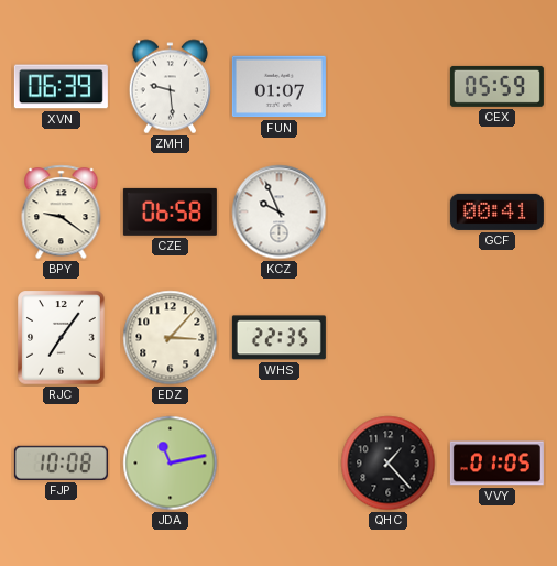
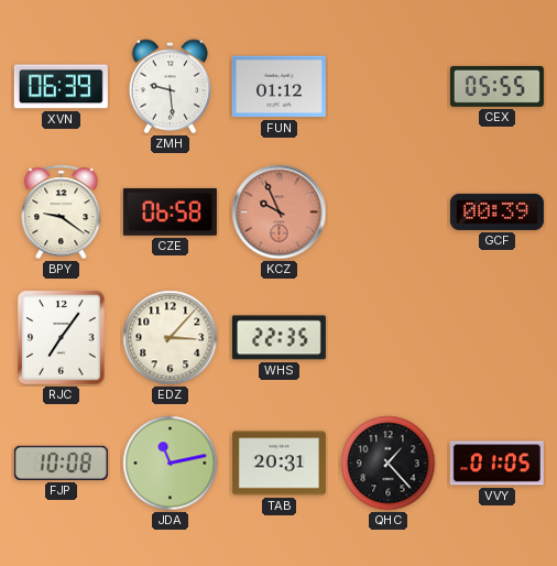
FUN: 01:07 -> 01:12 (278, 87)
CEX: 05:59 -> 05:55 (496, 86)
KCZ dial: white -> salmon (280, 213)
GCF: 00:41 -> 00:39 (496, 211)
TAB: none -> 20:31 (278, 464)
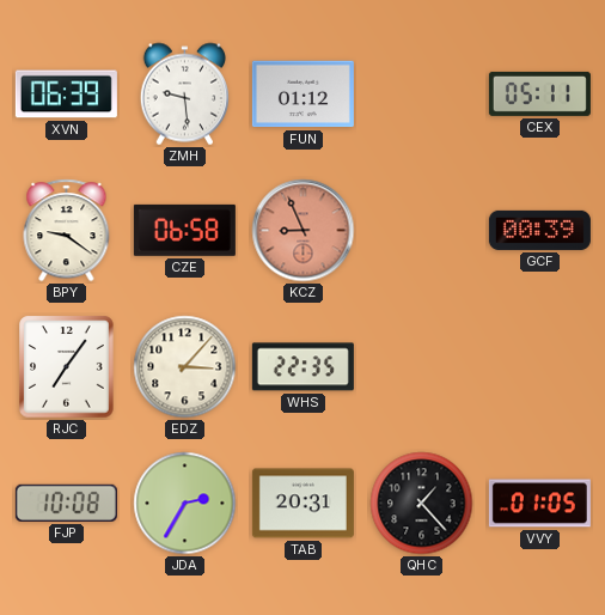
CEX: 05:55 -> 05:11 (539, 93)
KCZ: 9:56 -> 8:56 (304, 231)
JDA: 11:13 -> 2:35 (185, 504)
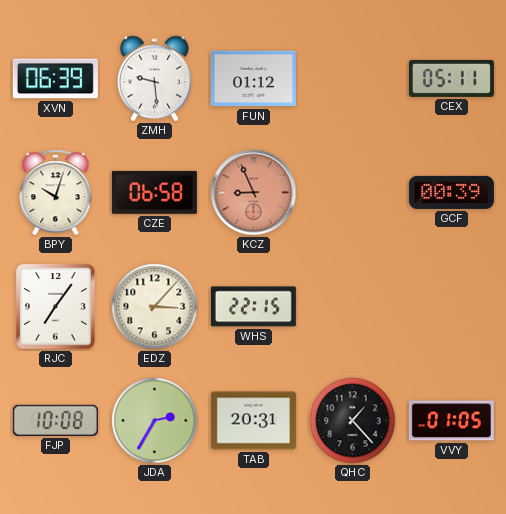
BPY: 9:21 -> 10:03 (56, 193)
WHS: 22:35 -> 22:15 (253, 307)
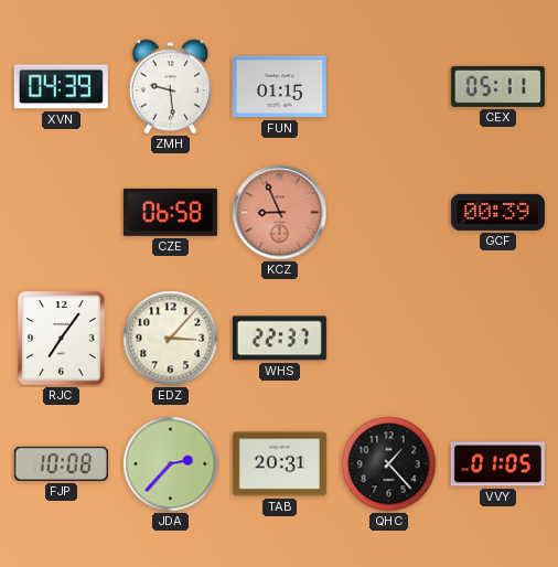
XVN: 06:39 -> 04:39 (61, 87)
FUN: 01:12 -> 01:15 (279, 87)
BPY: 10:03 -> none (56, 193)
WHS: 22:15 -> 22:37 (279, 339)
JDA: 2:35 -> 2:37 (171, 464)
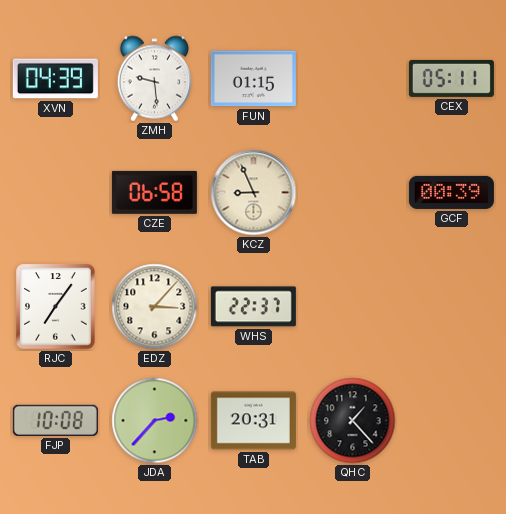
KCZ dial: salmon -> cream (254, 193)
VVY: 01:05 -> none (497, 464)
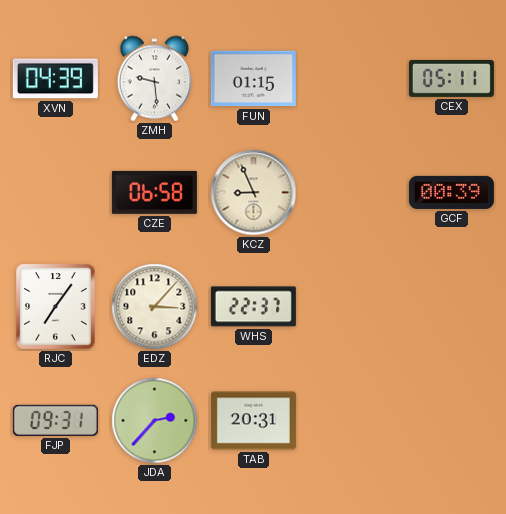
FJP: 10:08 -> 09:31 (55, 420)
QHC: 1:23 -> none (353, 421)
